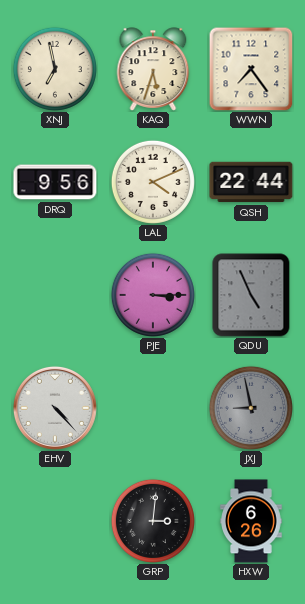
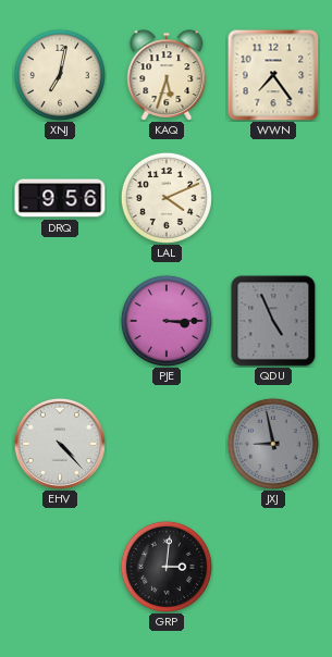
XNJ: 6:58 -> 7:02 (60, 75)
QSH: 22:44 -> none (251, 182)
HXW: 6:26 -> none (251, 521)
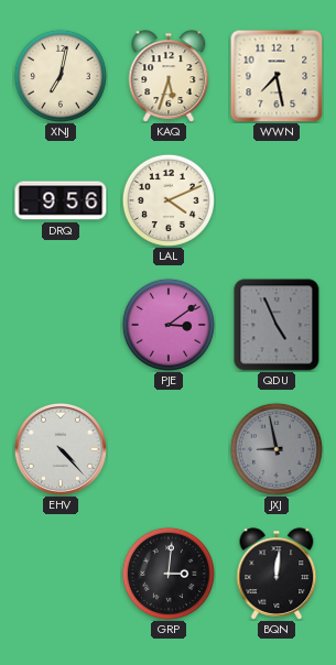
WWN: 7:24 -> 7:28 (277, 76)
PJE: 3:15 -> 3:09 (169, 325)
BQN: none -> 12:01 (277, 574)
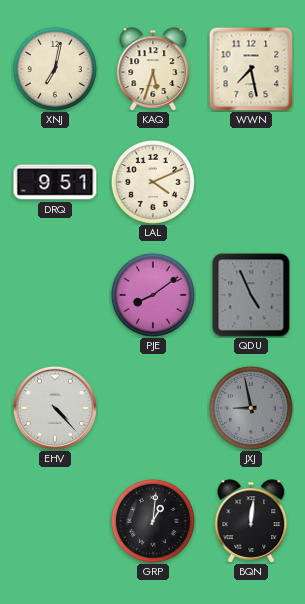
DRQ: 9:56 -> 9:51 (55, 182)
PJE: 3:09 -> 8:09 (153, 295)
GRP: 3:01 -> 1:01 (153, 521)
